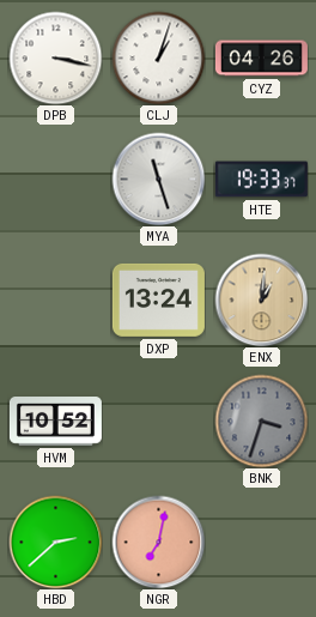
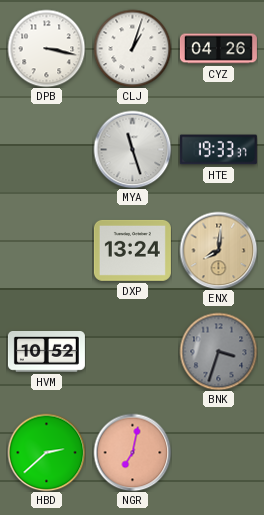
ENX: 1:01 -> 8:01 (218, 250)
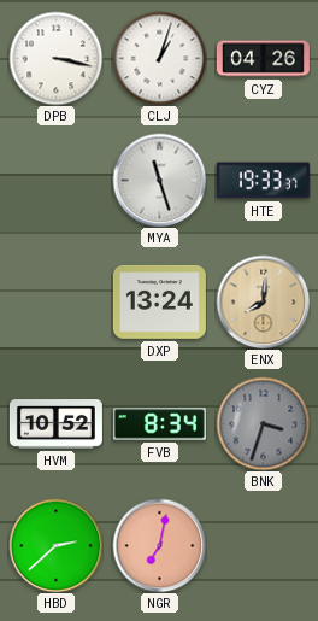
FVB: none -> 8:34 (159, 424)
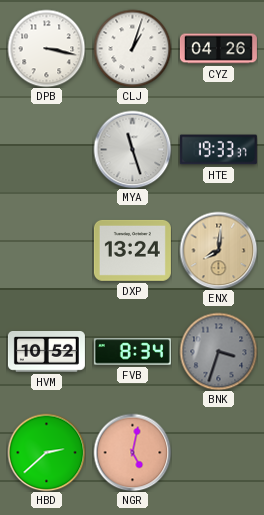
NGR: 7:02 -> 5:02 (132, 452)
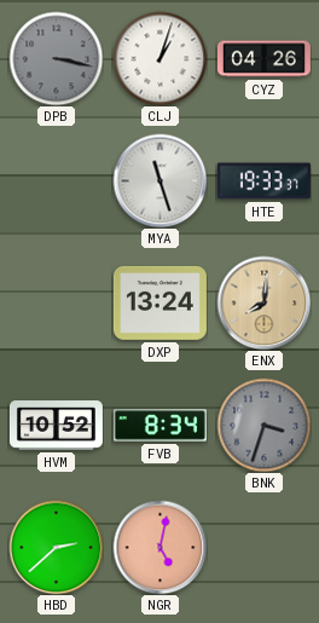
DPB dial: white -> grey (56, 58)
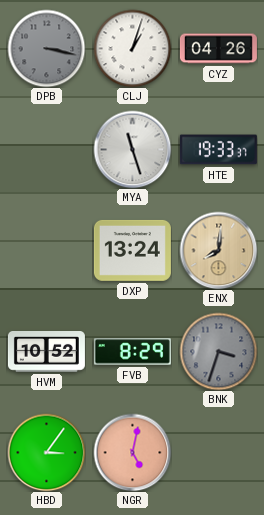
FVB: 8:34 -> 8:29 (132, 352)
HBD: 2:38 -> 3:06 (46, 452)
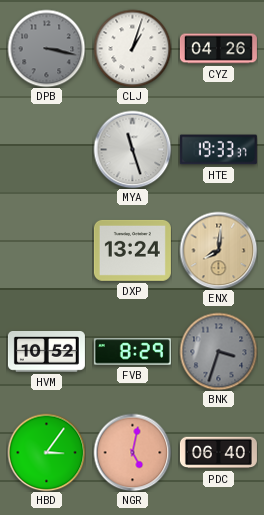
PDC: none -> 06:40 (218, 453)
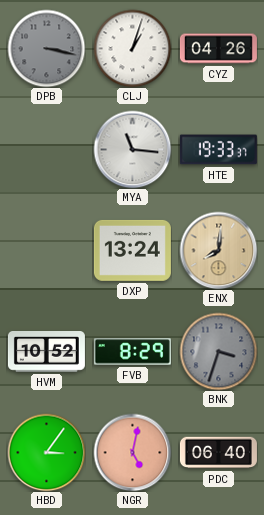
MYA: 11:27 -> 11:16 (132, 149)
